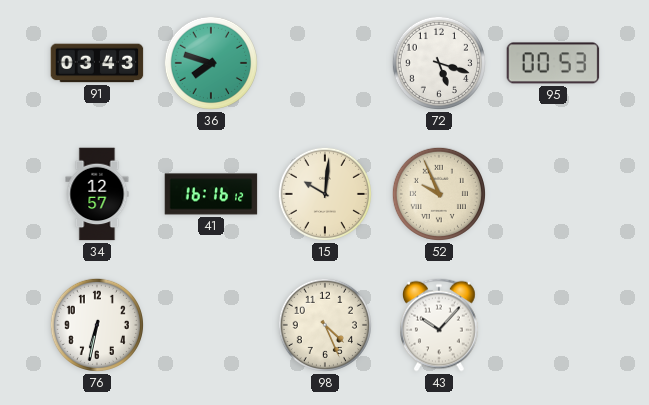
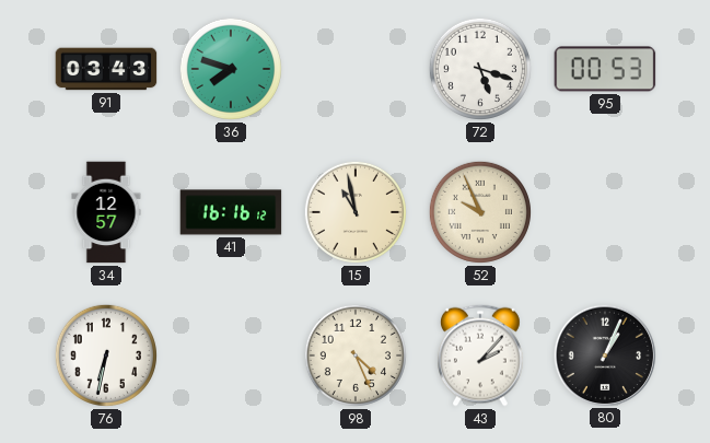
15: 10:01 -> 10:58 (356, 212)
43: 10:07 -> 2:07 (481, 355)
80: none -> 1:04 (604, 354)
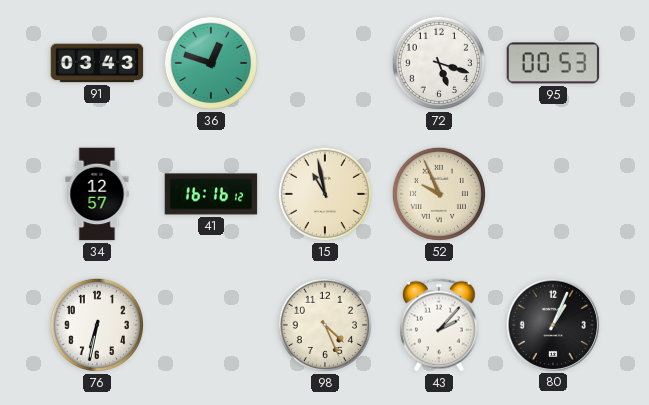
36: 7:48 -> 12:48 (211, 63)
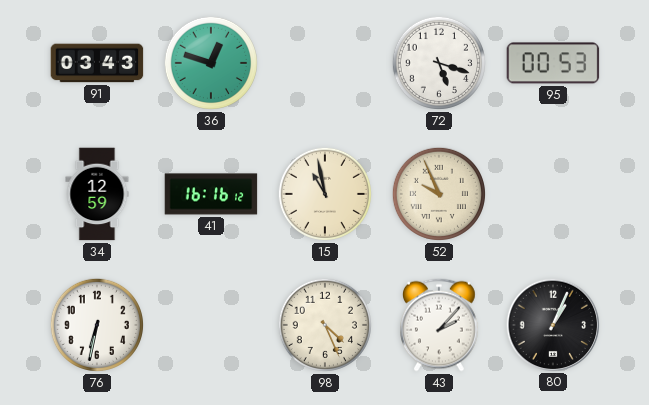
34: 12:57 -> 12:59 (97, 194)
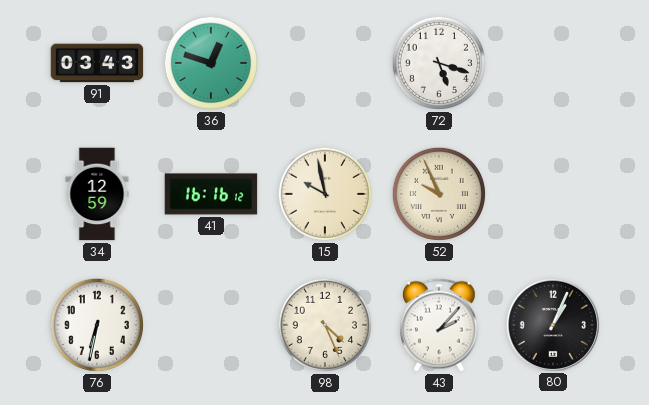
95: 00:53 -> none (553, 63)
15: 10:58 -> 9:58 (325, 194)
